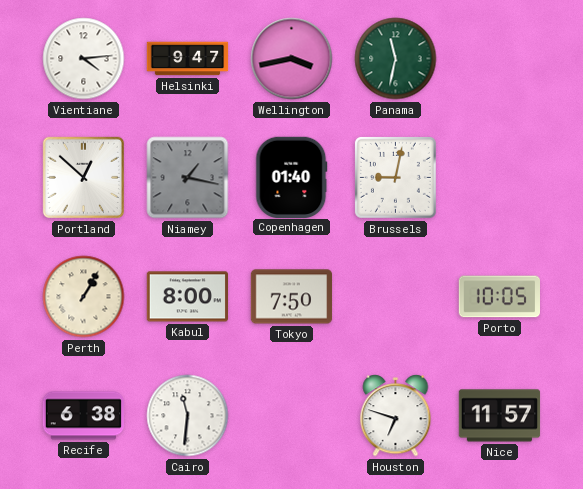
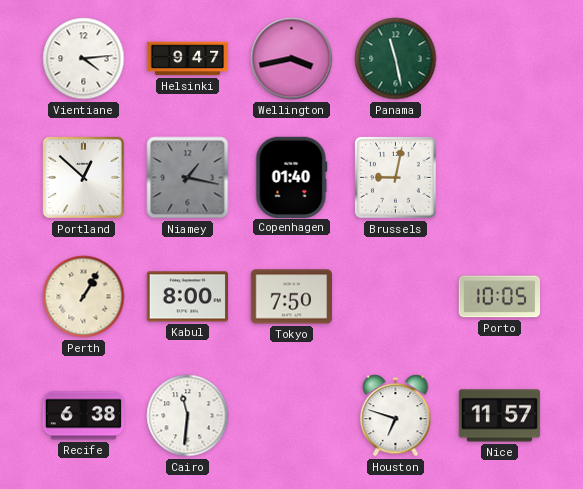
Panama: 11:32 -> 11:28 (396, 59)
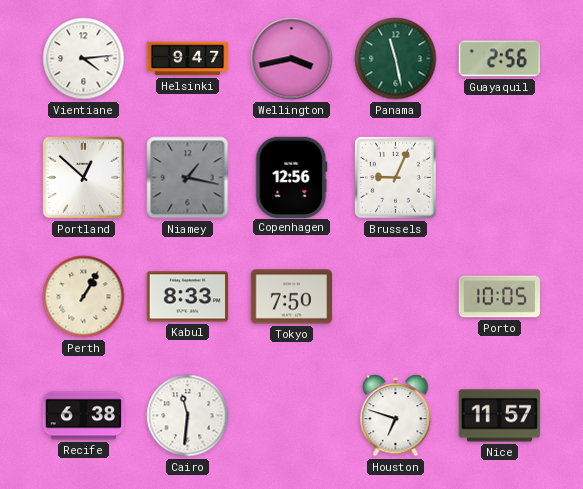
Guayaquil: none -> 2:56 (499, 59)
Copenhagen: 01:40 -> 12:56 (292, 177)
Brussels: 9:02 -> 9:04 (395, 177)
Kabul: 8:00 -> 8:33 (187, 297)
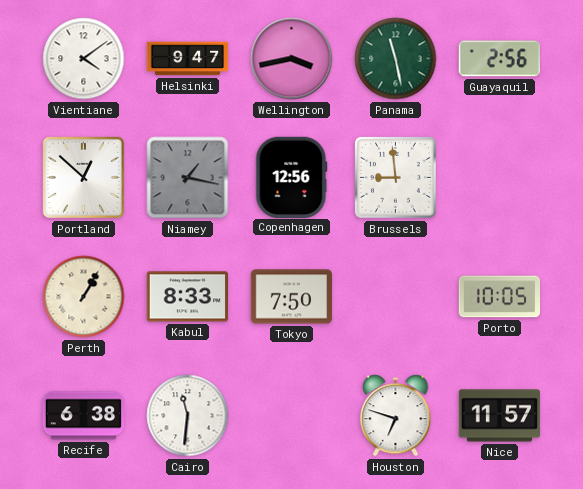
Vientiane: 4:14 -> 4:09 (84, 59)
Brussels: 9:04 -> 8:59 (395, 177)
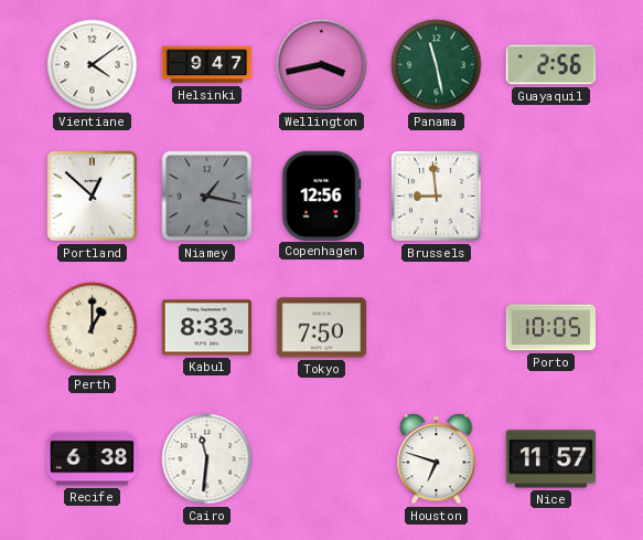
Perth: 1:05 -> 1:00 (93, 328)
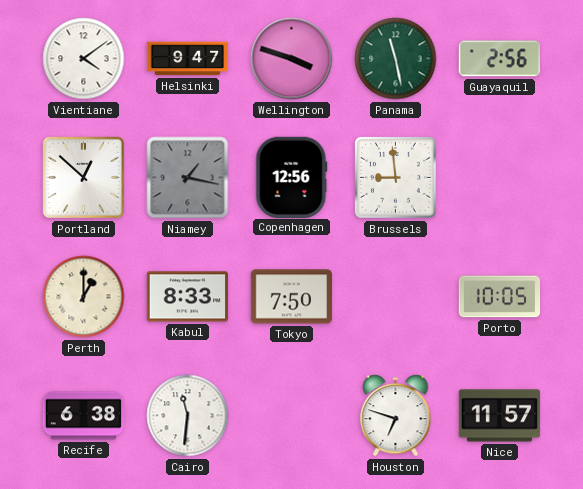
Wellington: 3:43 -> 3:48 (292, 59)
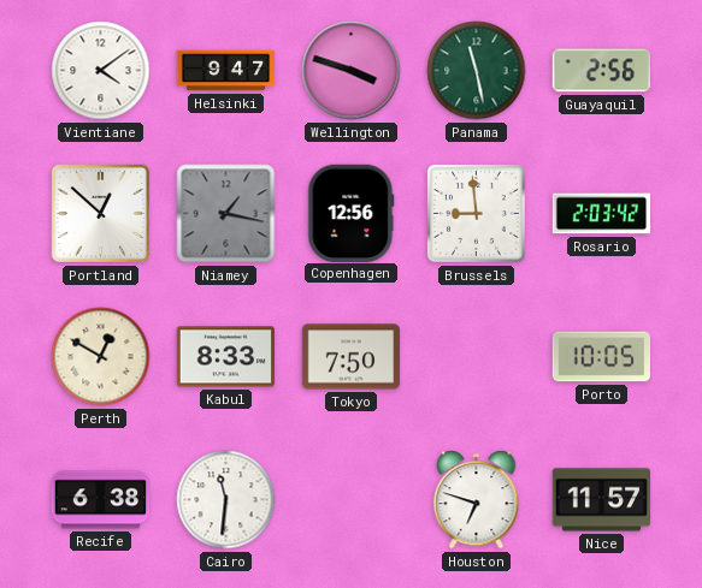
Rosario: none -> 2:03 (602, 214)
Perth: 1:00 -> 12:50 (101, 357)
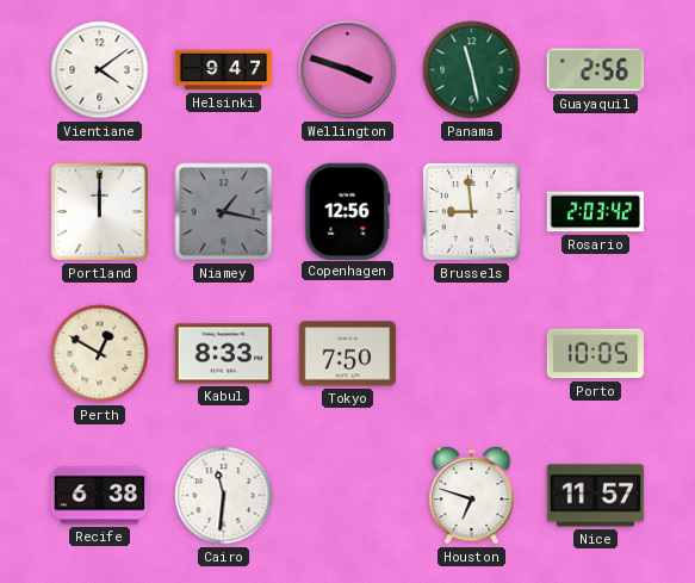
Portland: 12:52 -> 12:00 (99, 211)
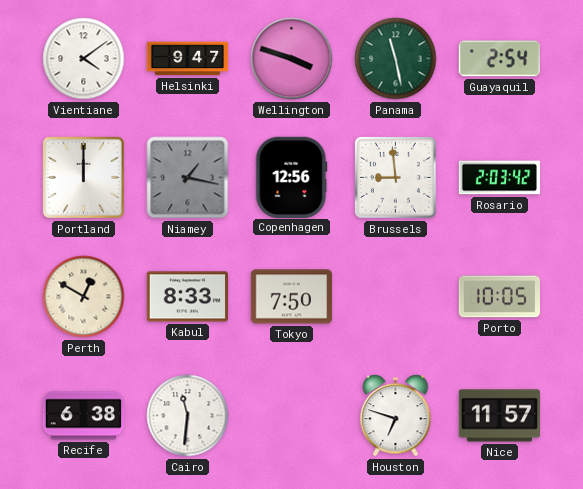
Guayaquil: 2:56 -> 2:54 (499, 59)
